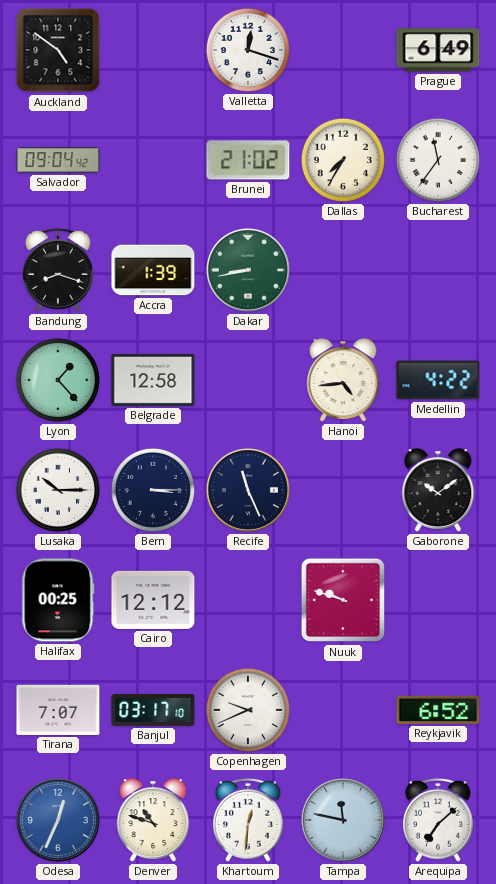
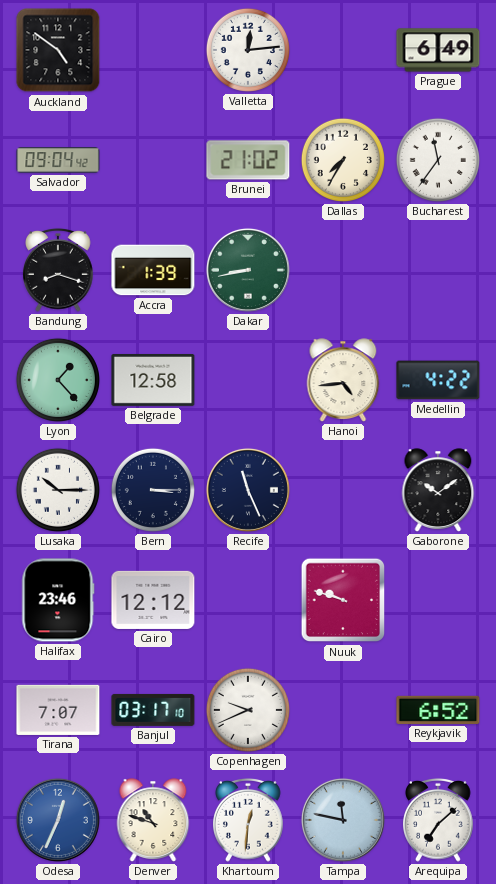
Valletta: 12:18 -> 12:14 (248, 50)
Halifax: 00:25 -> 23:46 (58, 600)
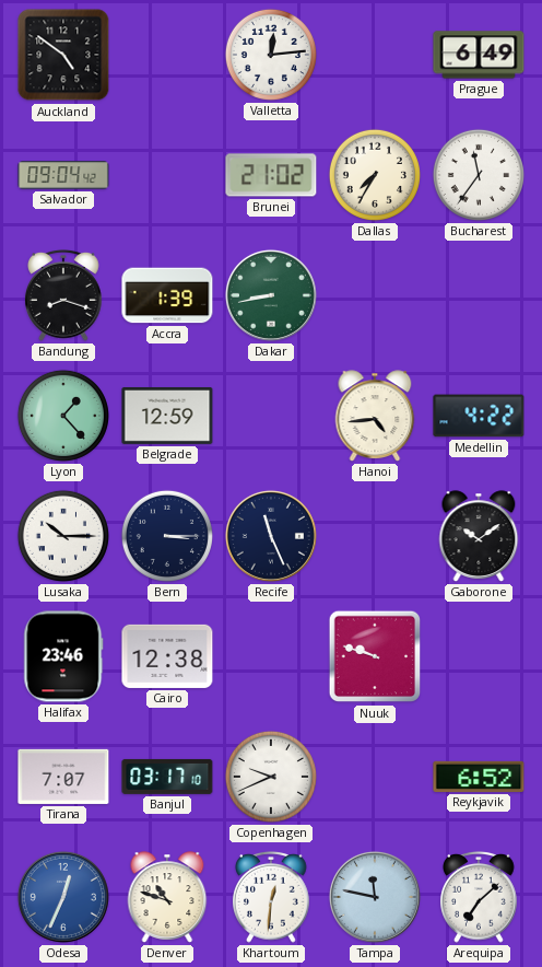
Belgrade: 12:58 -> 12:59 (167, 416)
Cairo: 12:12 -> 12:38 (167, 656)
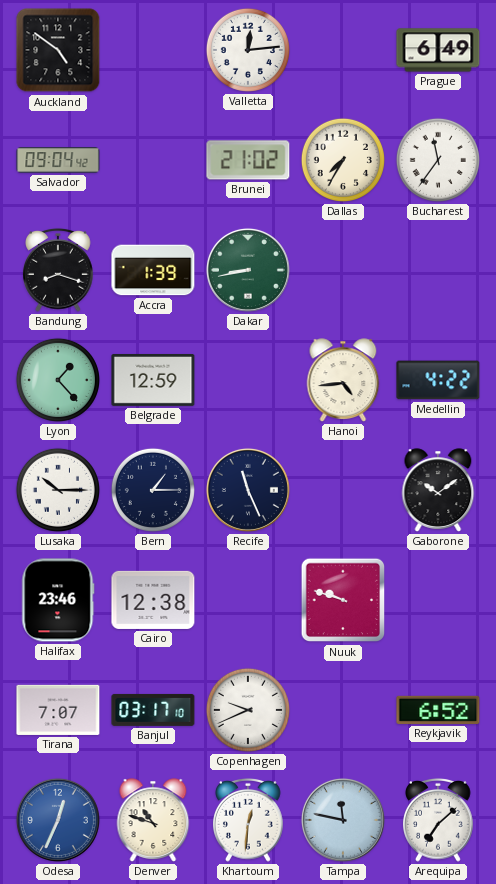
Bern: 3:15 -> 1:15 (153, 490)
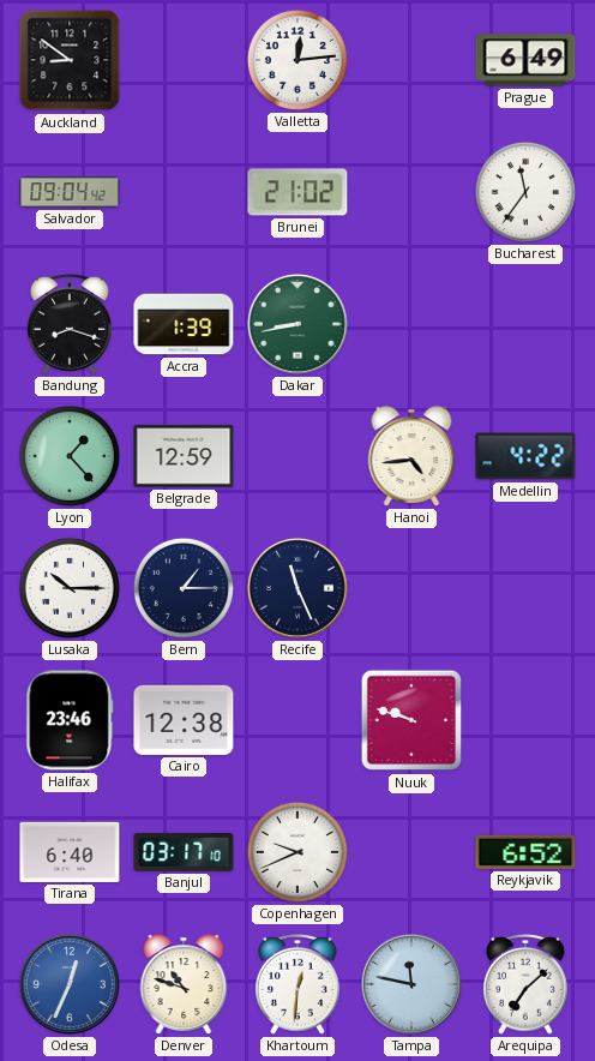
Auckland: 4:51 -> 8:51 (70, 60)
Dallas: 7:35 -> none (343, 160)
Gaborone: 10:09 -> none (438, 490)
Tirana: 7:07 -> 6:40 (70, 852)
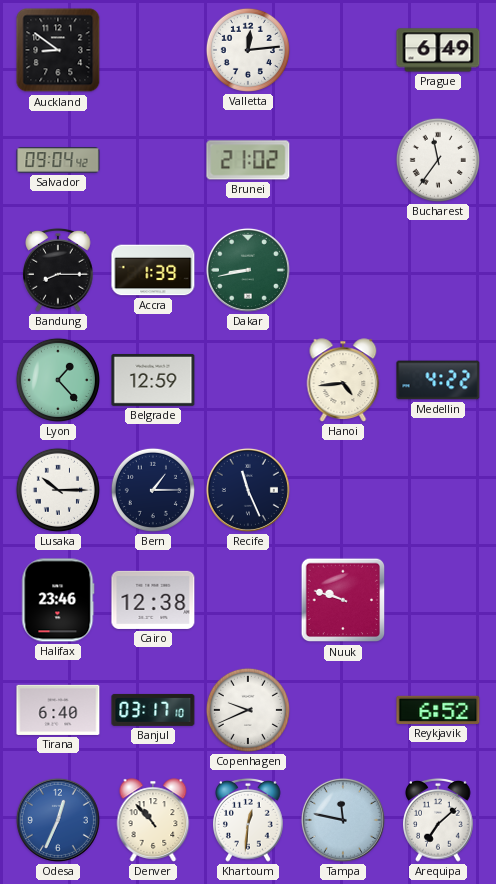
Bandung: 8:18 -> 8:15 (58, 270)
Denver: 10:48 -> 10:53 (153, 820)
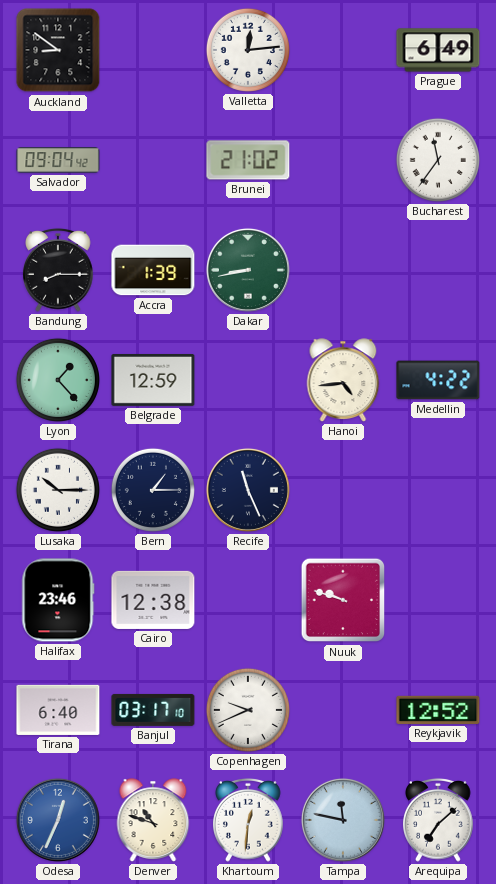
Reykjavik: 6:52 -> 12:52 (438, 710)
Denver: 10:53 -> 10:48 (153, 820)
